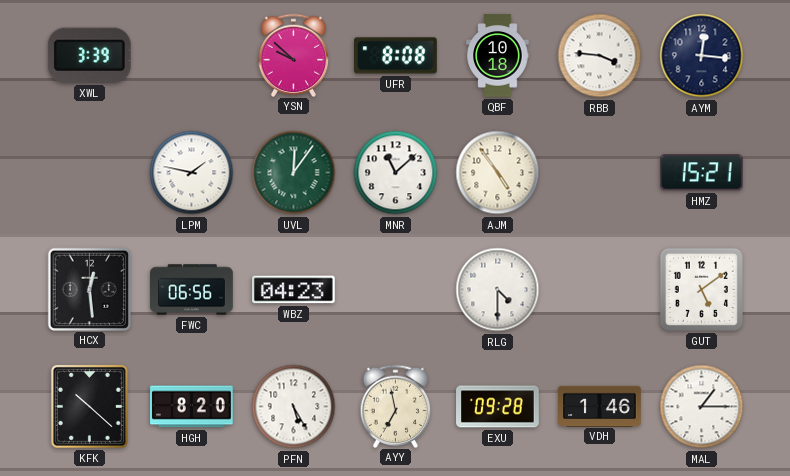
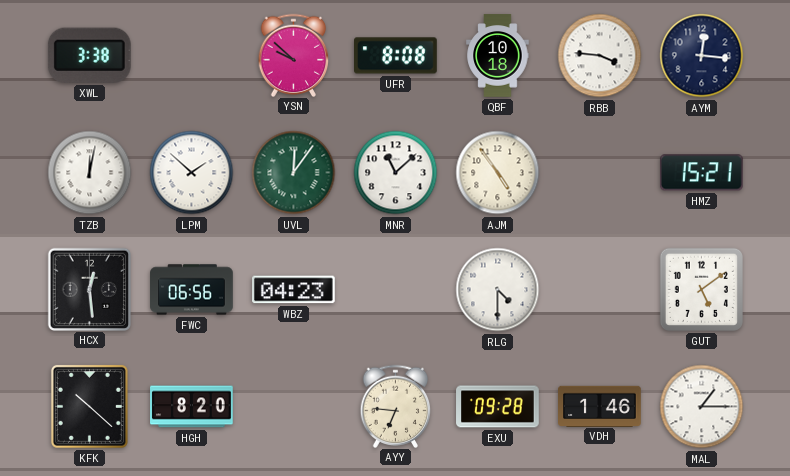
XWL: 3:39 -> 3:38 (89, 55)
TZB: none -> 12:02 (90, 173)
LPM: 1:47 -> 1:52 (192, 173)
PFN: 5:25 -> none (294, 407)
AYY: 6:58 -> 6:46 (396, 406)
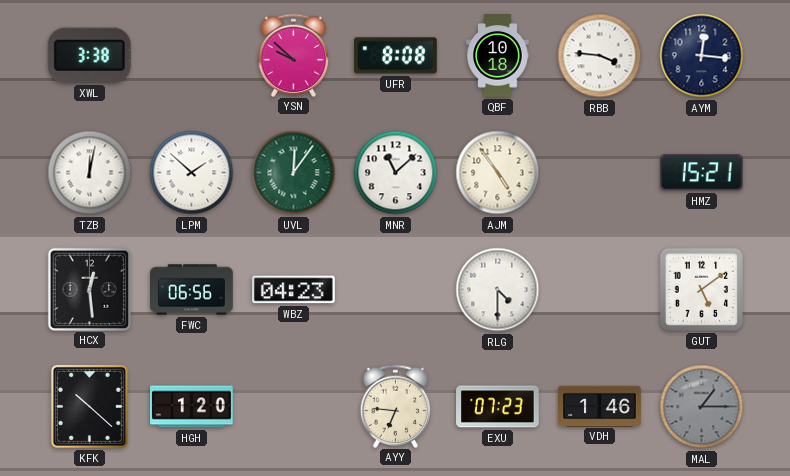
HGH: 8:20 -> 1:20 (192, 407)
EXU: 09:28 -> 07:23 (498, 407)
MAL dial: white -> grey (702, 407)
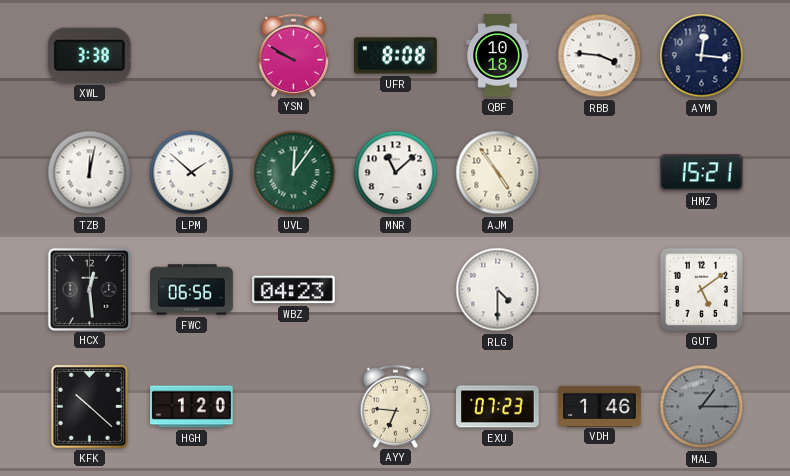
YSN: 9:52 -> 9:50 (294, 55)
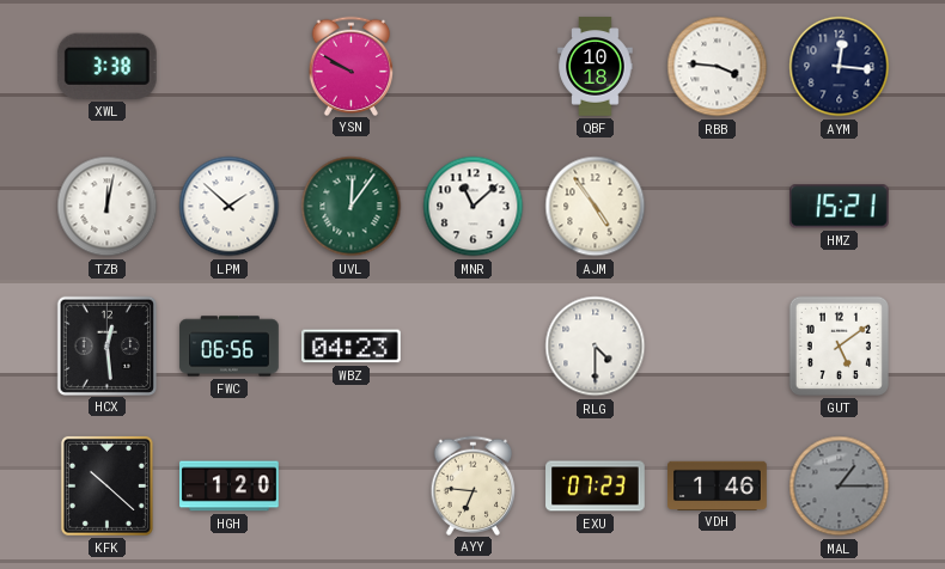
UFR: 8:08 -> none (396, 56)
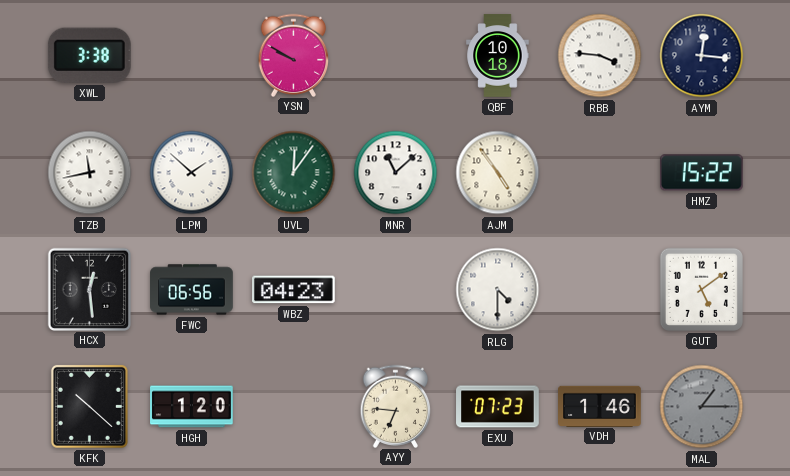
TZB: 12:02 -> 11:43 (90, 173)
HMZ: 15:21 -> 15:22 (702, 173)
